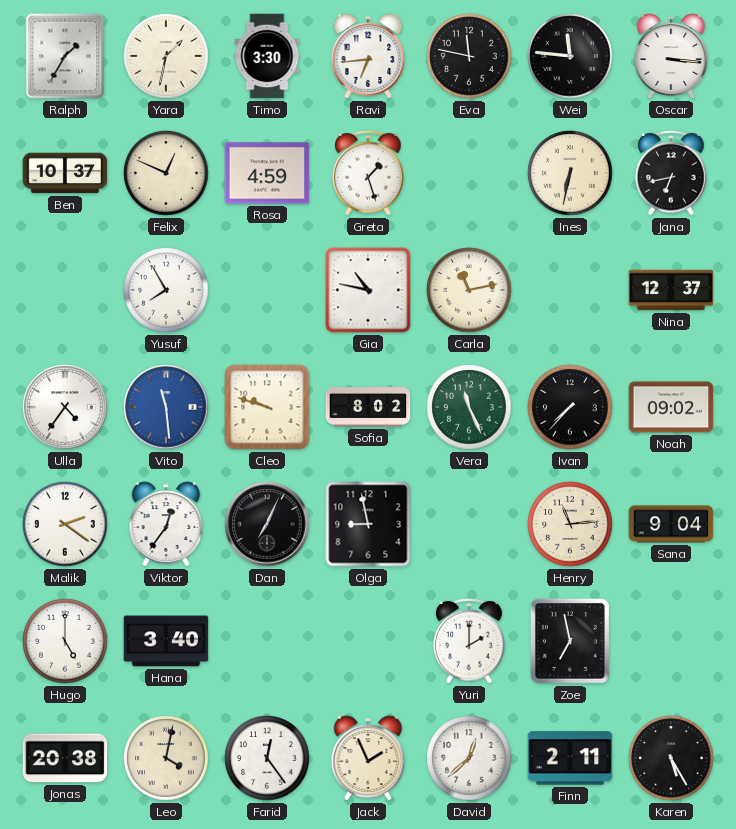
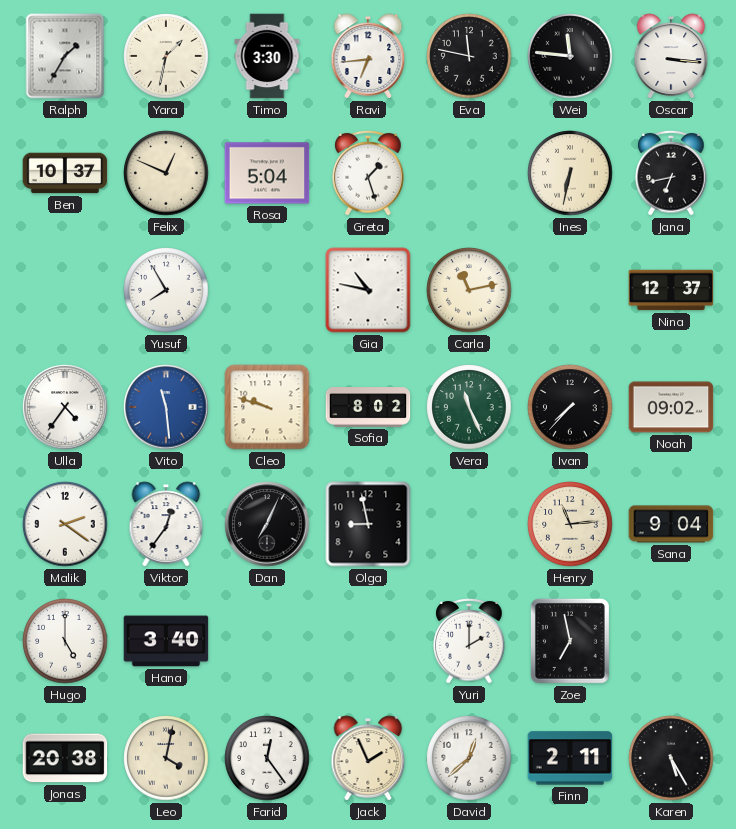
Rosa: 4:59 -> 5:04 (267, 173)
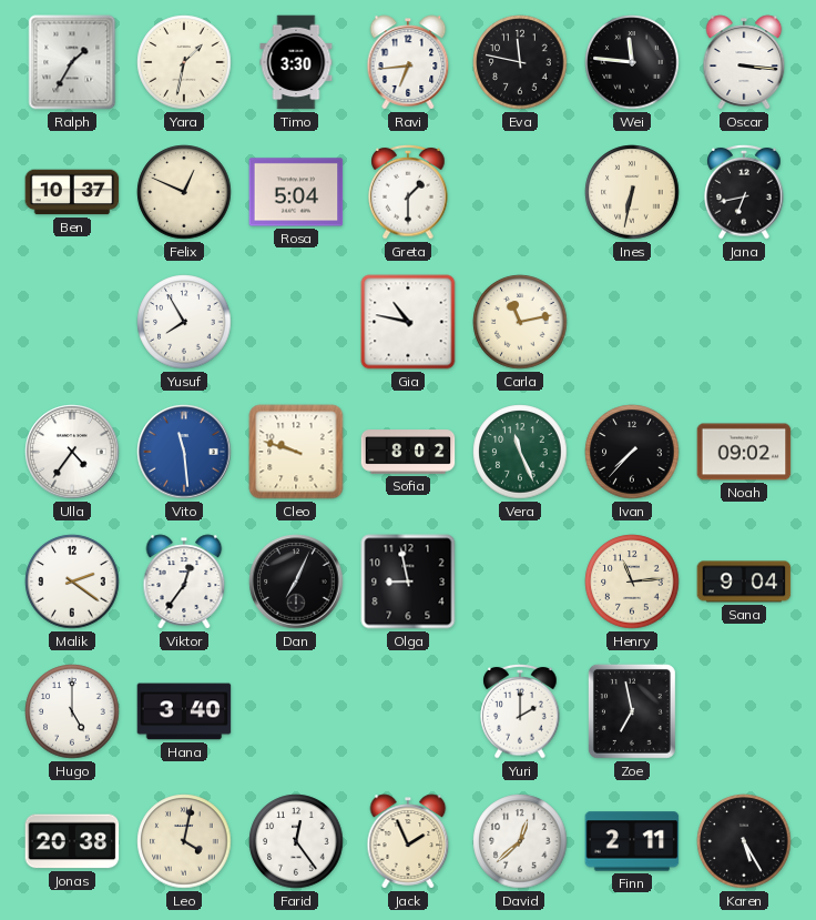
Greta: 1:27 -> 1:30 (408, 193)
Nina: 12:37 -> none (671, 290)
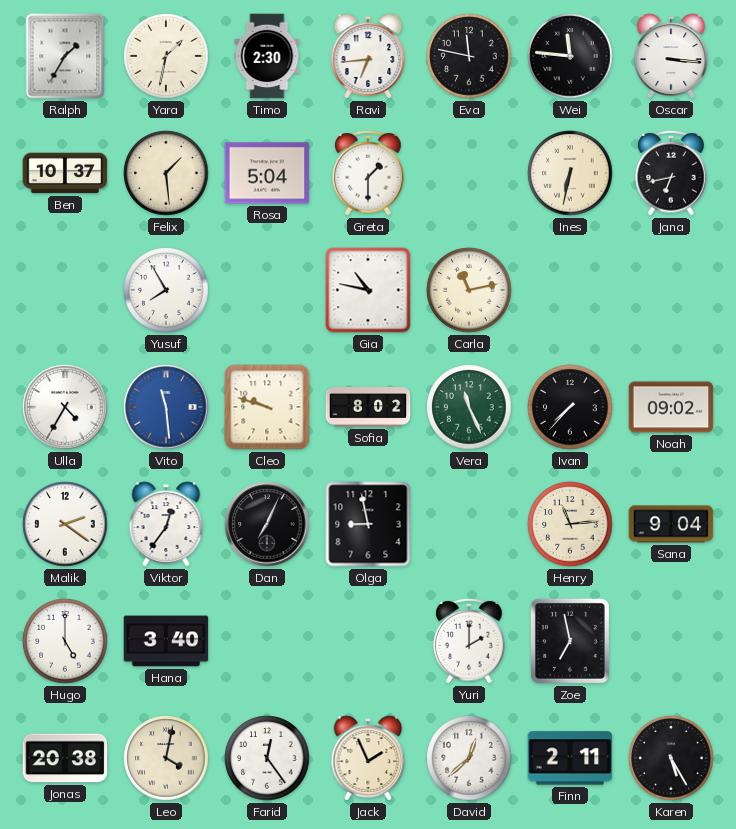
Timo: 3:30 -> 2:30 (267, 56)
Felix: 12:49 -> 1:29 (166, 173)
Ulla: 4:36 -> 4:35 (65, 407)
